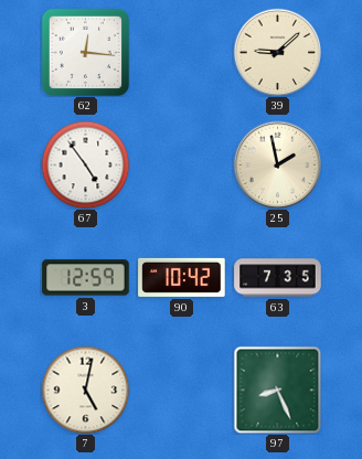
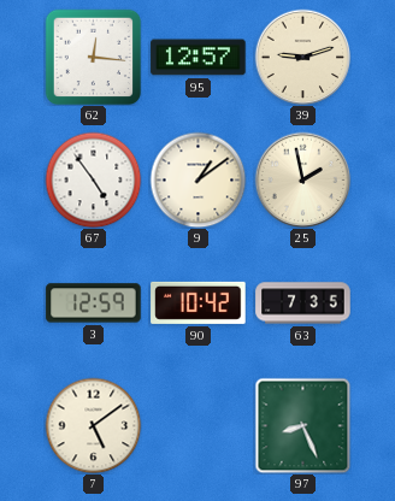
95: none -> 12:57 (199, 58)
39: 9:08 -> 9:12 (302, 57)
9: none -> 1:09 (197, 179)
7: 5:02 -> 5:09 (93, 425)
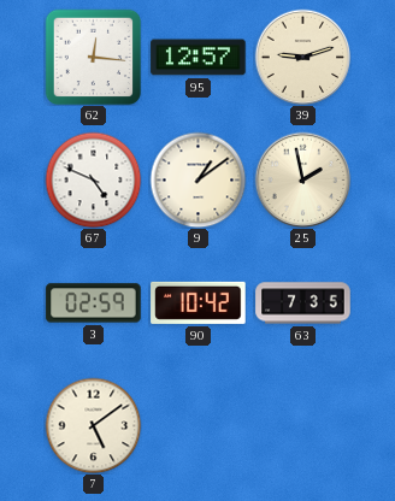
67: 4:54 -> 4:49 (93, 179)
3: 12:59 -> 02:59 (94, 303)
97: 8:26 -> none (302, 425)
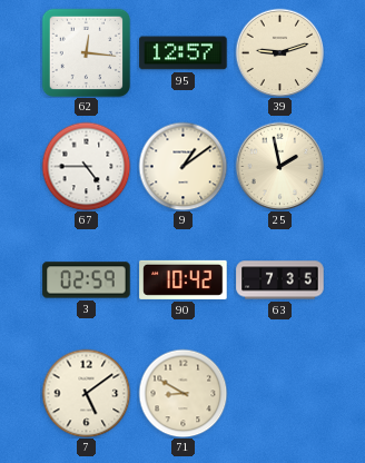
67: 4:49 -> 4:45 (86, 166)
71: none -> 8:50 (182, 393)
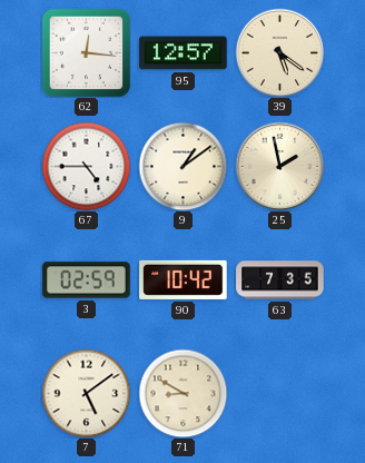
39: 9:12 -> 5:21 (279, 52)
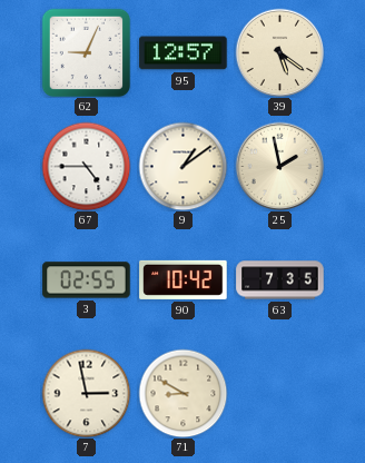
62: 12:16 -> 9:04 (86, 52)
3: 02:59 -> 02:55 (87, 280)
7: 5:09 -> 2:58 (86, 393)
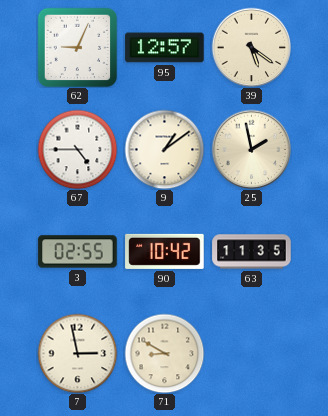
63: 7:35 -> 11:35 (252, 252)
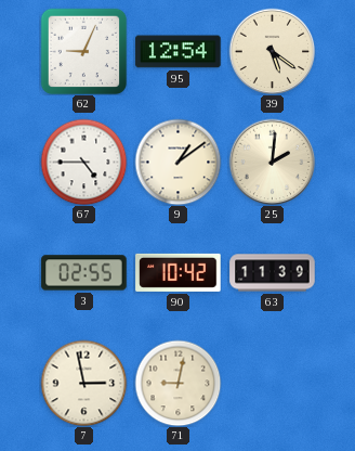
95: 12:57 -> 12:54 (179, 52)
25: 1:58 -> 2:01 (272, 162)
63: 11:35 -> 11:39 (273, 273)
71: 8:50 -> 9:02 (177, 383)
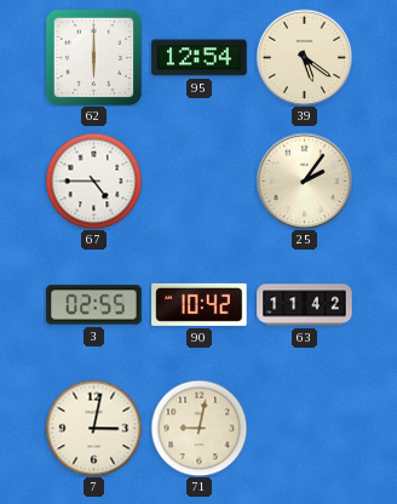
62: 9:04 -> 6:00 (93, 57)
9: 1:09 -> none (177, 162)
25: 2:01 -> 2:06 (304, 181)
63: 11:39 -> 11:42 (305, 305)
7: 2:58 -> 3:02 (93, 428)
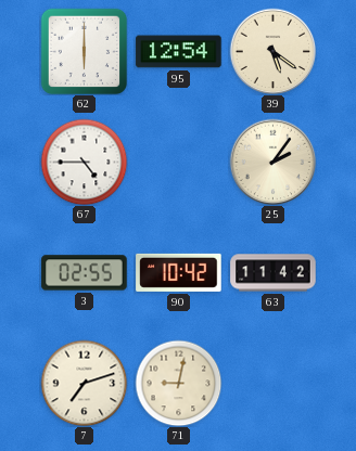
7: 3:02 -> 7:12 (84, 383)
